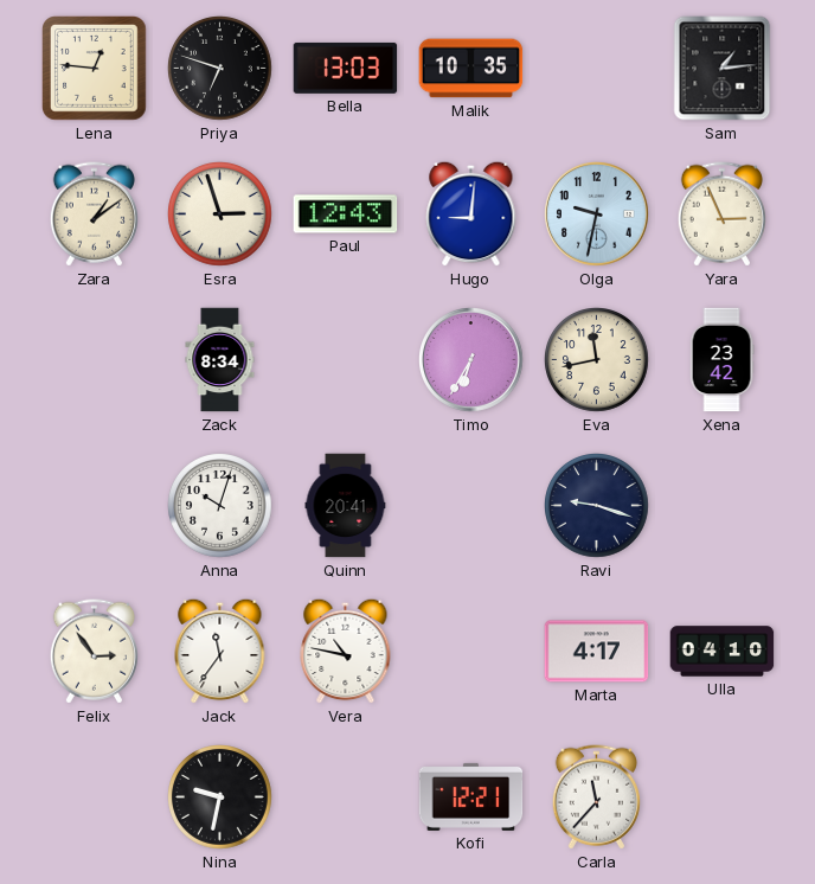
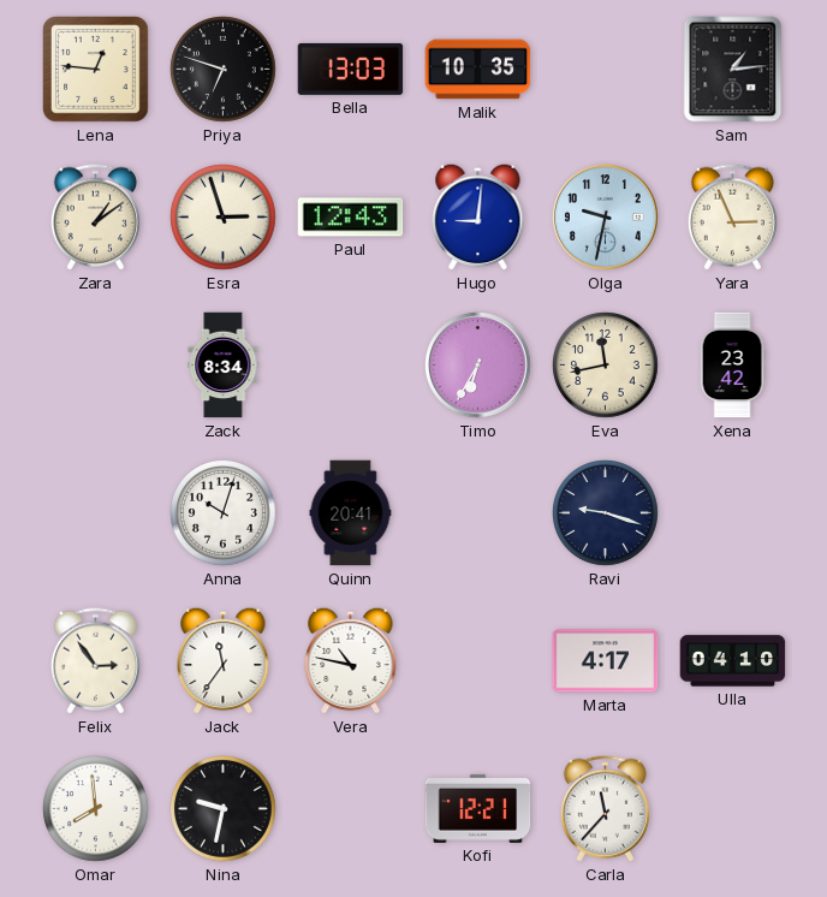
Omar: none -> 7:59 (96, 809)
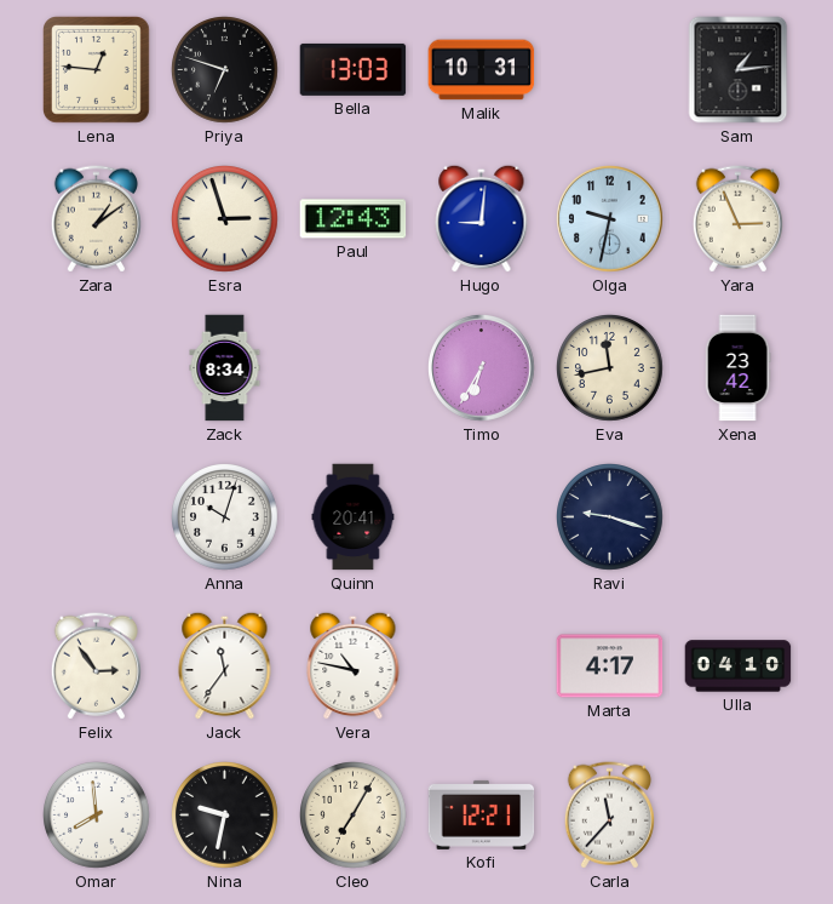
Malik: 10:35 -> 10:31 (482, 70)
Cleo: none -> 7:05 (354, 816)
